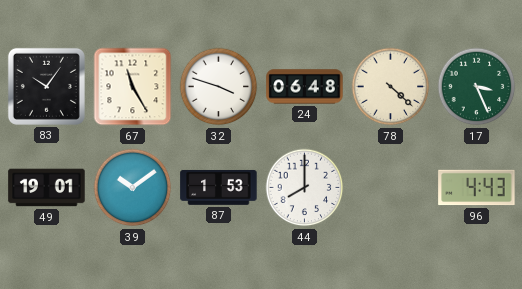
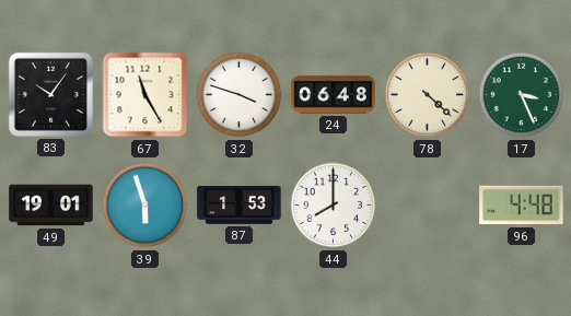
39: 10:09 -> 5:57 (145, 206)
96: 4:43 -> 4:48 (522, 206)
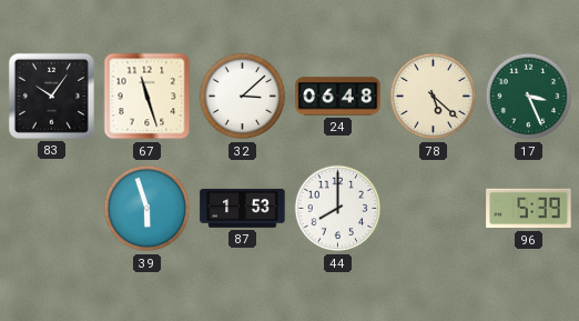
67: 11:25 -> 11:27 (148, 97)
32: 3:48 -> 3:08 (243, 97)
78: 4:22 -> 5:22 (434, 97)
49: 19:01 -> none (51, 206)
96: 4:48 -> 5:39 (529, 209)
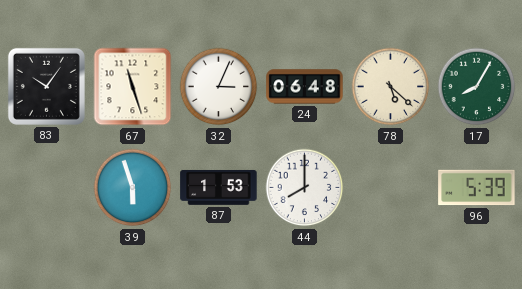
32: 3:08 -> 3:04 (219, 87)
17: 3:26 -> 8:05 (477, 87)
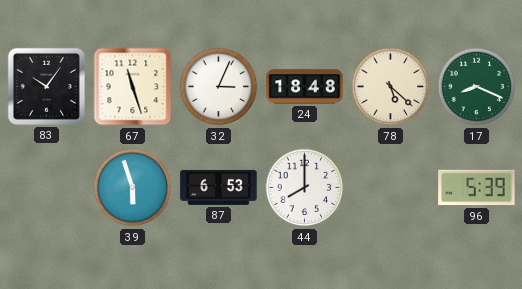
24: 06:48 -> 18:48 (305, 87)
17: 8:05 -> 8:19 (477, 87)
87: 1:53 -> 6:53 (219, 187)
